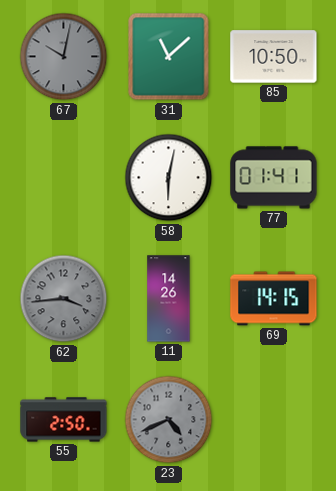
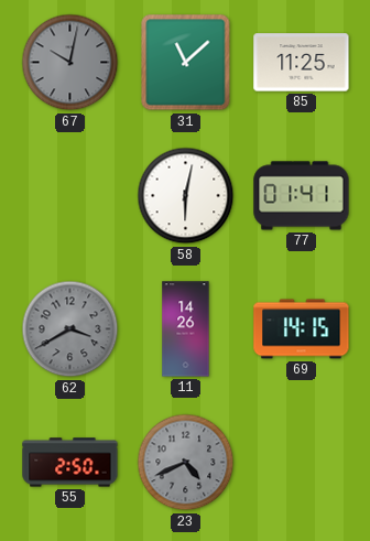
85: 10:50 -> 11:25 (302, 63)
62: 3:44 -> 3:40 (70, 329)
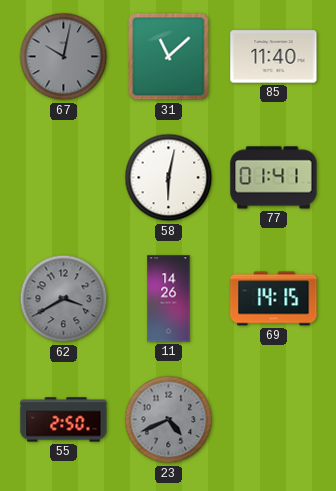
85: 11:25 -> 11:40 (274, 57)
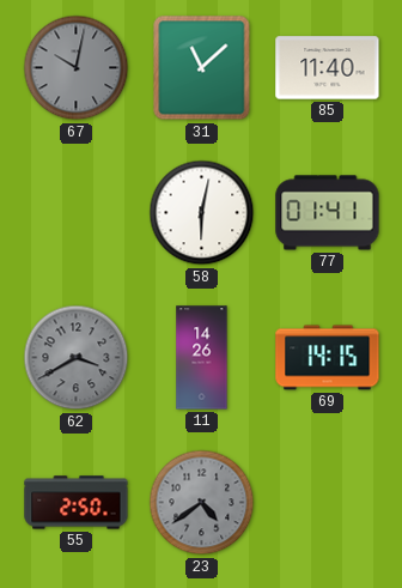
23: 4:41 -> 4:39 (202, 503)
